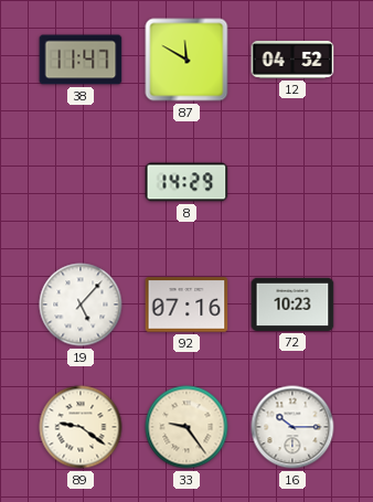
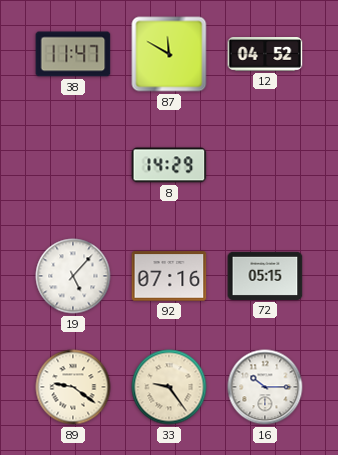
72: 10:23 -> 05:15 (265, 276)
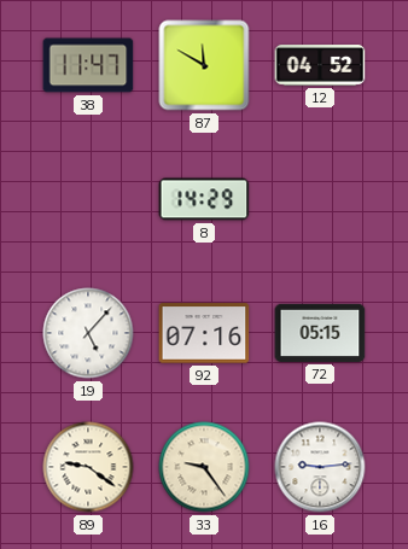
16: 10:15 -> 9:14 (320, 467)
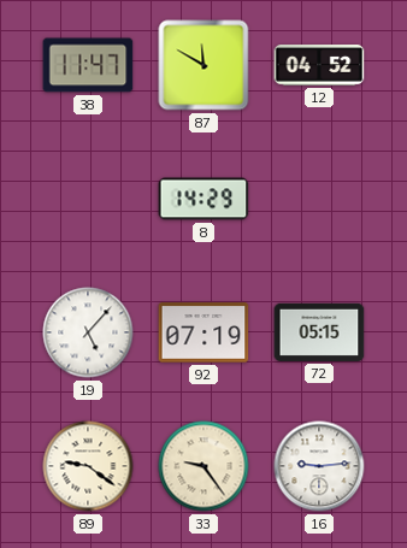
92: 07:16 -> 07:19 (203, 332)
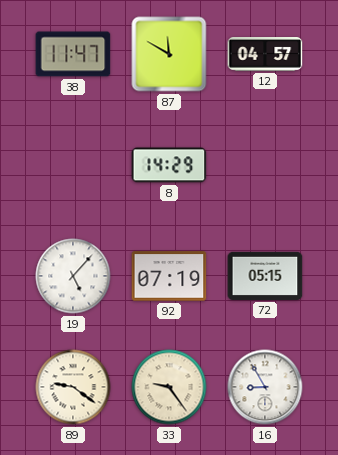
12: 04:52 -> 04:57 (265, 54)
16: 9:14 -> 8:55 (265, 387)
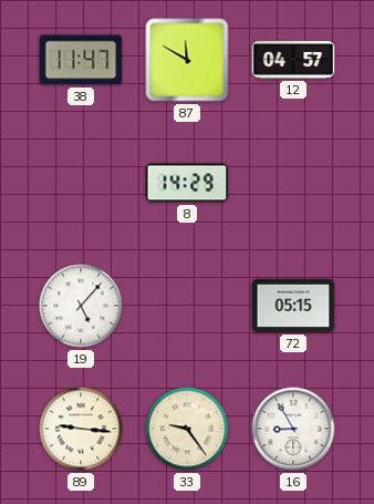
92: 07:19 -> none (169, 276)
89: 9:21 -> 9:16 (81, 429)
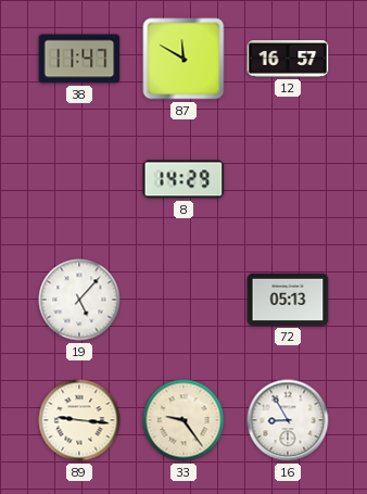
12: 04:57 -> 16:57 (288, 59)
72: 05:15 -> 05:13 (288, 300)
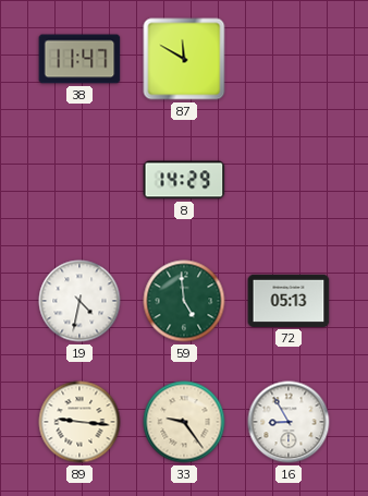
12: 16:57 -> none (288, 59)
19: 5:07 -> 4:32 (79, 301)
59: none -> 4:59 (184, 301)
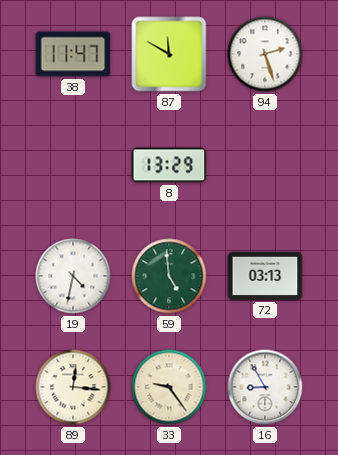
94: none -> 2:27 (265, 54)
8: 14:29 -> 13:29 (169, 165)
72: 05:13 -> 03:13 (265, 276)
89: 9:16 -> 12:16 (73, 387)
